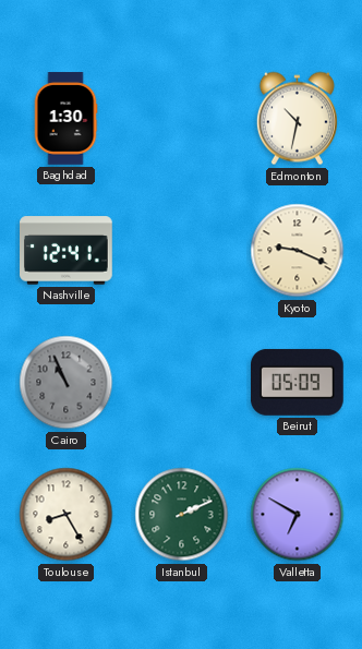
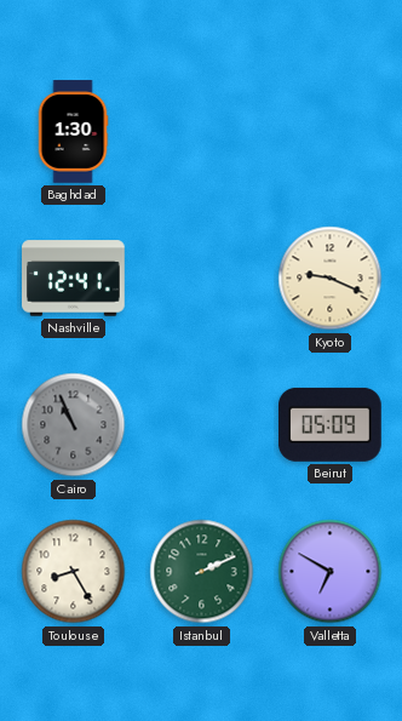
Edmonton: 10:32 -> none (297, 119)
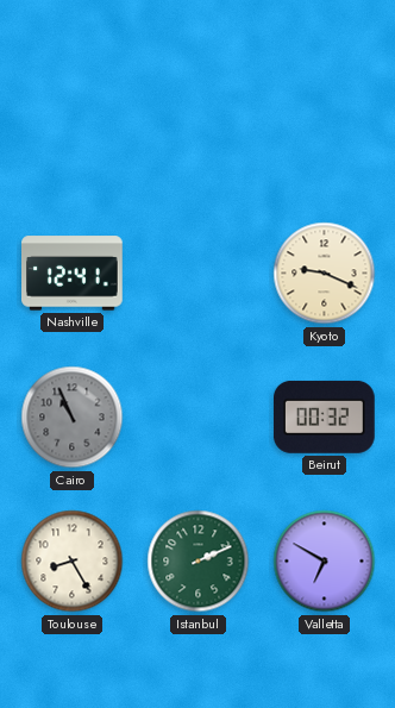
Baghdad: 1:30 -> none (73, 132)
Beirut: 05:09 -> 00:32 (325, 416)
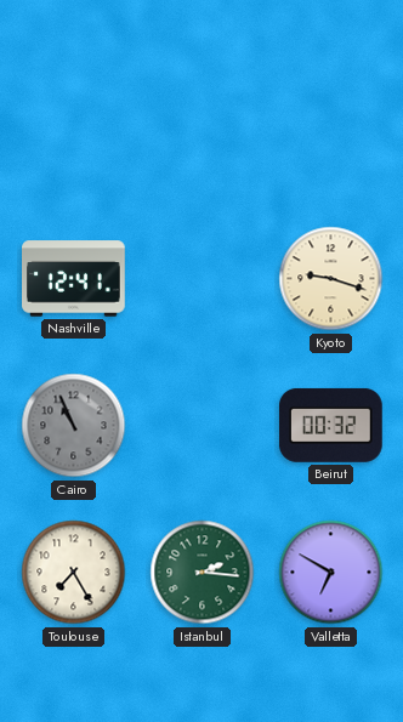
Kyoto: 9:19 -> 9:18 (331, 279)
Toulouse: 8:25 -> 7:25 (74, 573)
Istanbul: 2:11 -> 2:16 (203, 573)
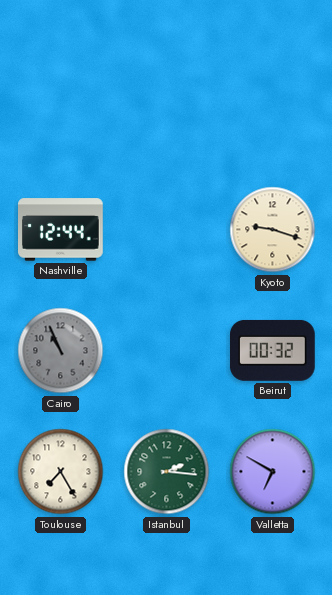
Nashville: 12:41 -> 12:44 (61, 230)
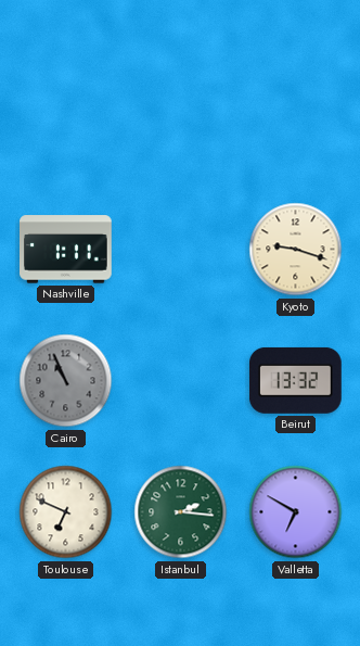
Nashville: 12:44 -> 1:11 (66, 250)
Beirut: 00:32 -> 13:32 (296, 380)
Toulouse: 7:25 -> 6:49 (66, 512)
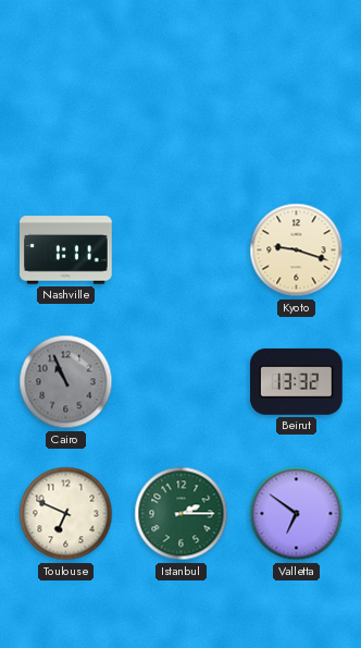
Istanbul: 2:16 -> 2:15 (182, 514)
Valletta: 6:50 -> 6:51 (297, 514)
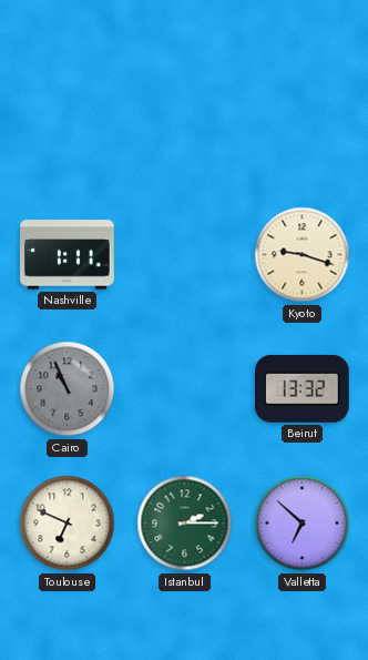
Valletta: 6:51 -> 6:52 (303, 524)
